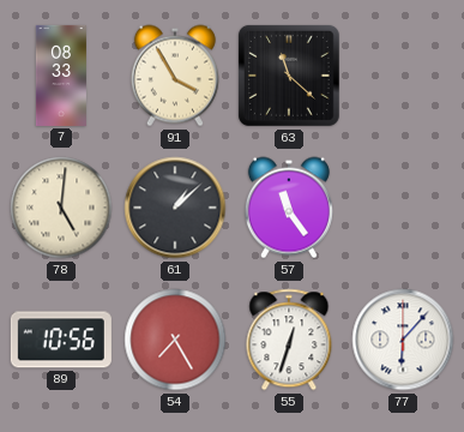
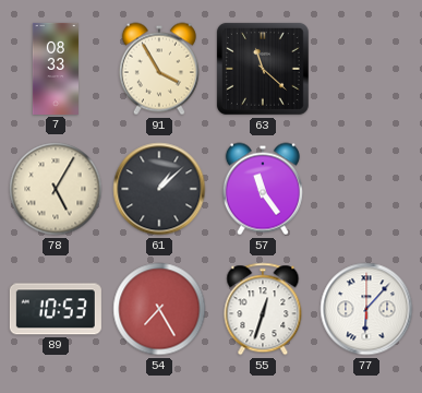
78: 5:01 -> 5:05 (56, 189)
89: 10:56 -> 10:53 (56, 309)
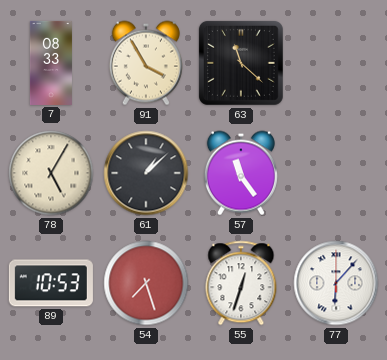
54: 7:25 -> 7:27 (146, 283)
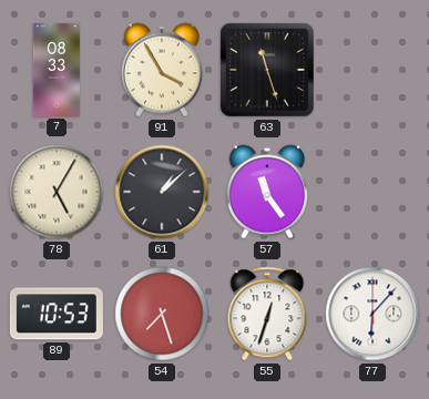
63: 11:22 -> 11:27 (267, 70)
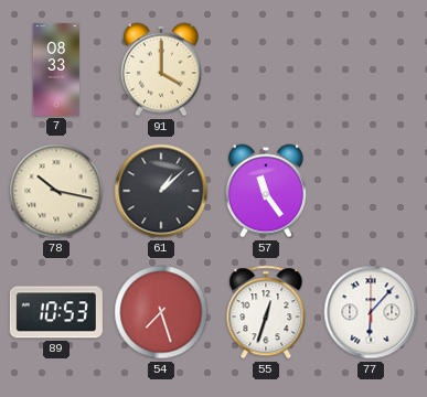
91: 3:55 -> 4:00 (161, 69)
63: 11:27 -> none (267, 70)
78: 5:05 -> 10:17 (56, 191)
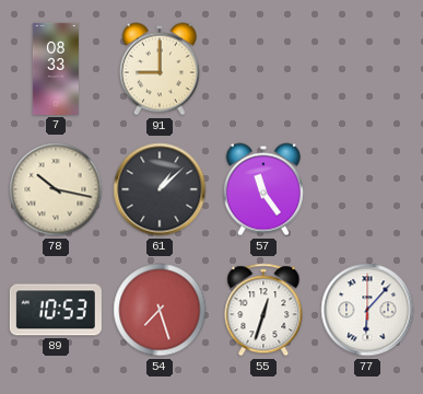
91: 4:00 -> 9:00 (160, 69)
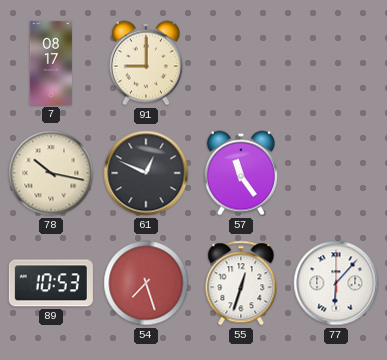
7: 08:33 -> 08:17 (51, 63)
61: 1:08 -> 12:49 (146, 173)
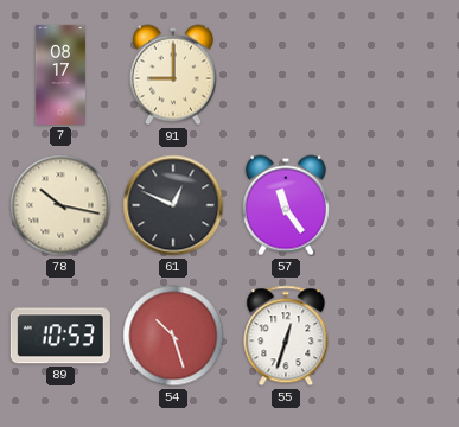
54: 7:27 -> 10:27 (173, 336)
77: 6:07 -> none (336, 283)
